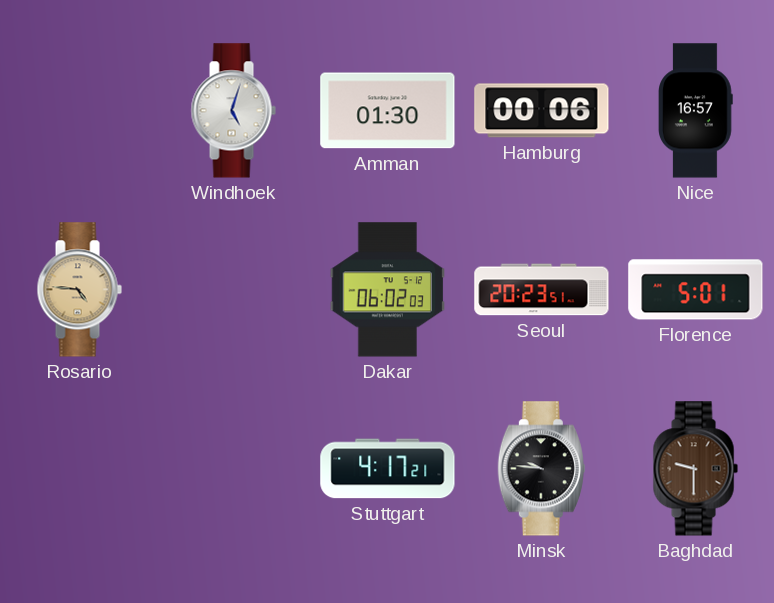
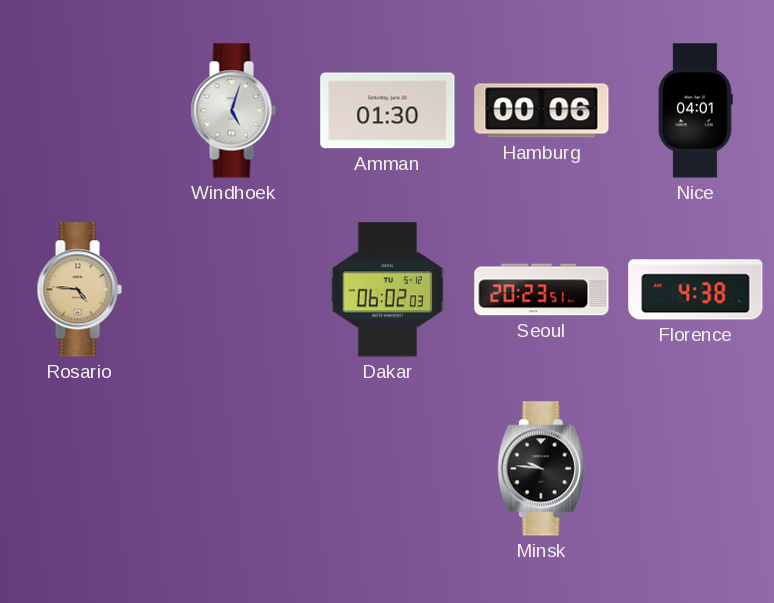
Nice: 16:57 -> 04:01 (696, 111)
Florence: 5:01 -> 4:38 (696, 290)
Stuttgart: 4:17 -> none (388, 469)
Baghdad: 9:30 -> none (695, 469)
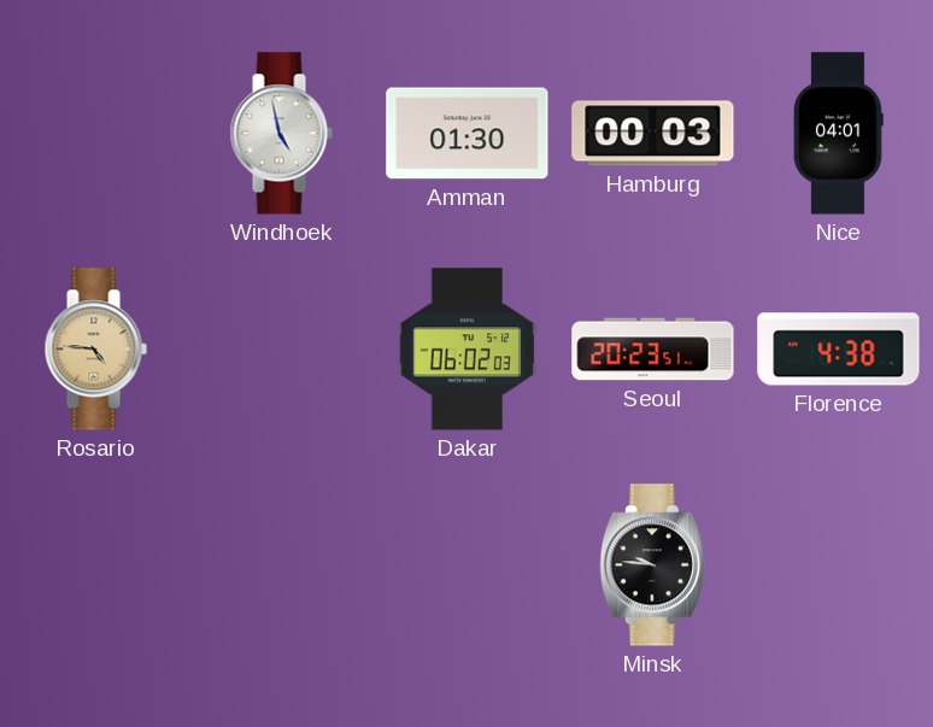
Windhoek: 5:03 -> 4:58 (281, 134)
Hamburg: 00:06 -> 00:03 (653, 134)
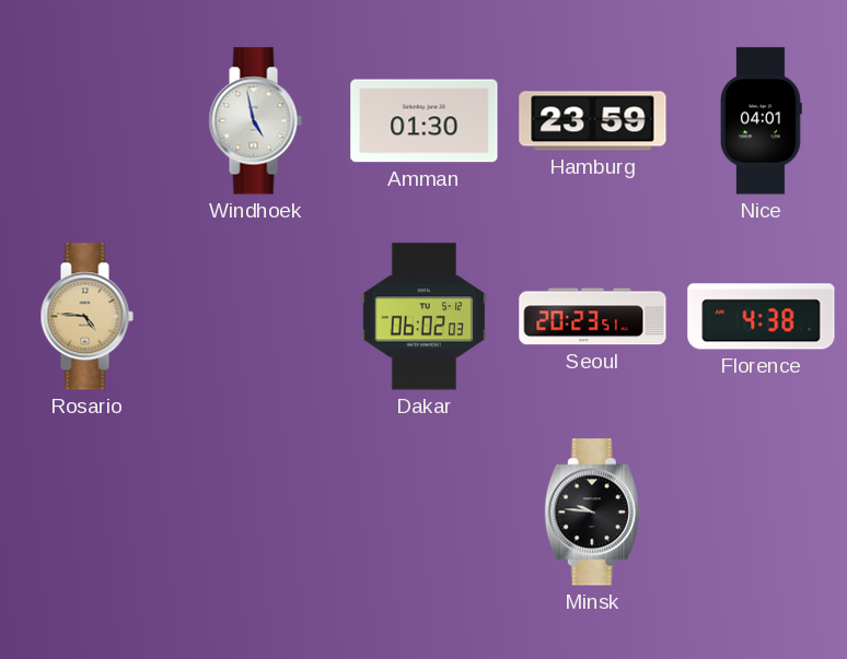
Hamburg: 00:03 -> 23:59 (593, 121)
